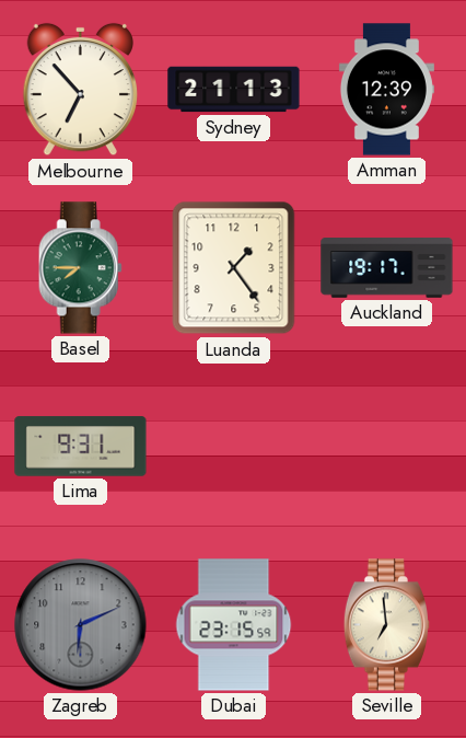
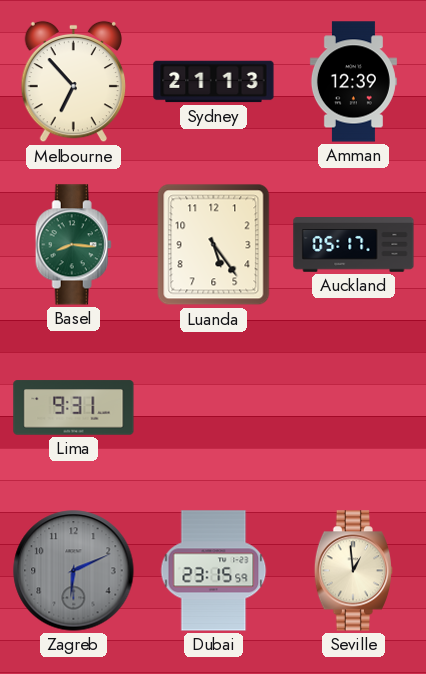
Basel: 7:45 -> 8:16 (73, 245)
Luanda: 1:24 -> 5:24 (214, 245)
Auckland: 19:17 -> 05:17 (354, 245)
Seville: 6:59 -> 12:59 (353, 571)
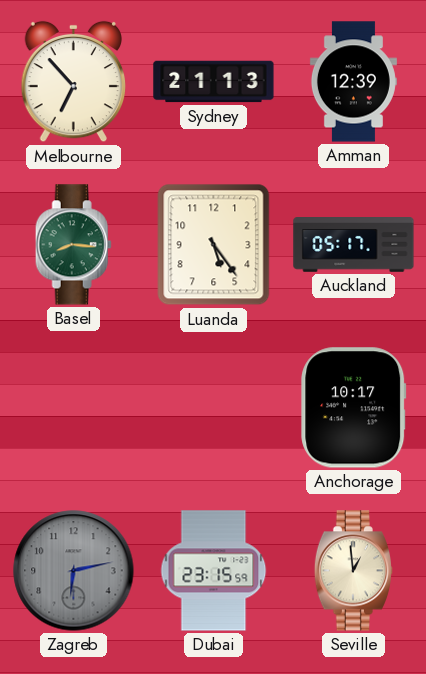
Lima: 9:31 -> none (74, 408)
Anchorage: none -> 10:17 (354, 408)
Zagreb: 6:11 -> 6:13 (74, 571)
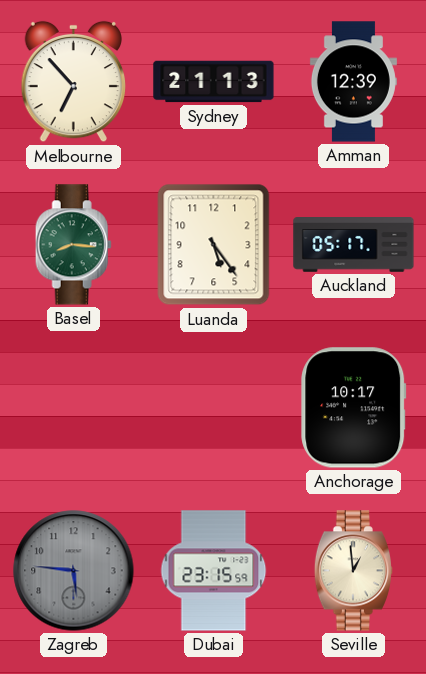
Zagreb: 6:13 -> 5:46 (74, 571)
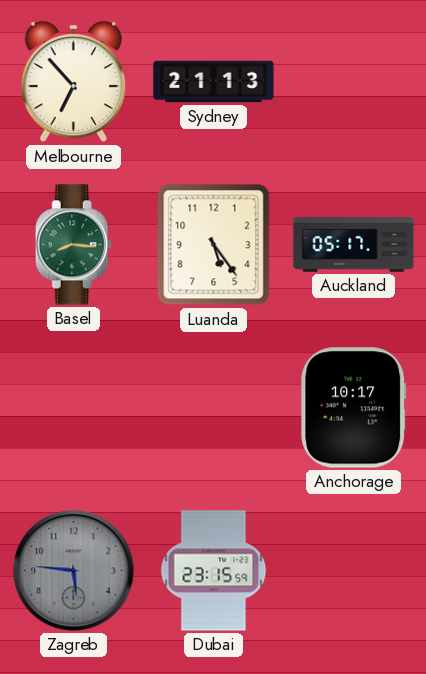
Amman: 12:39 -> none (353, 82)
Seville: 12:59 -> none (353, 571)
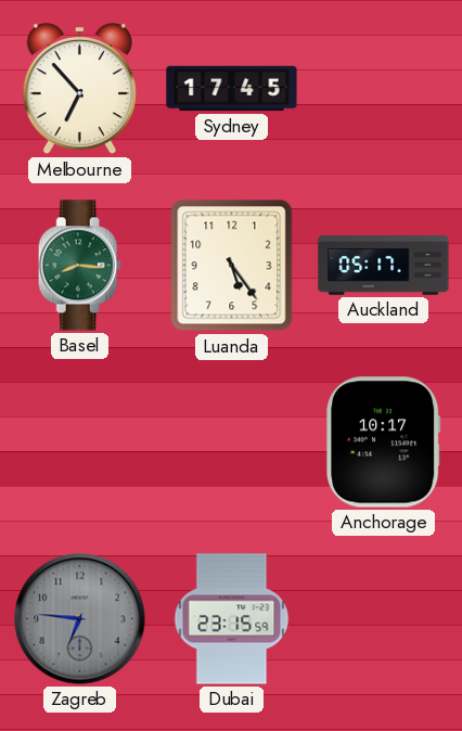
Sydney: 21:13 -> 17:45 (232, 89)
Zagreb: 5:46 -> 6:46 (80, 619)
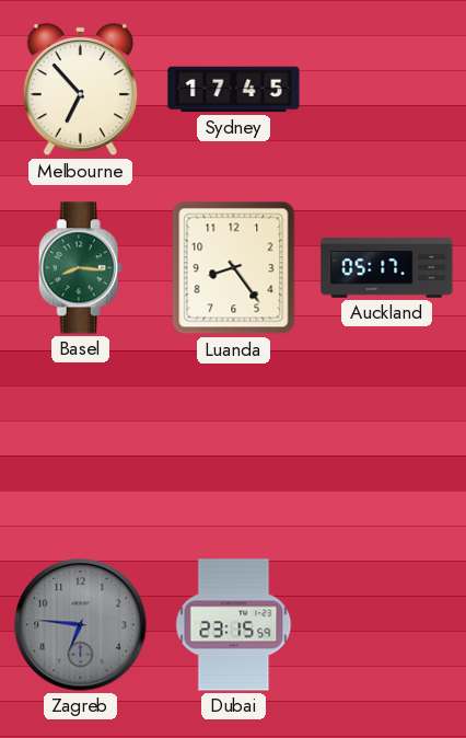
Luanda: 5:24 -> 8:24 (234, 268)
Anchorage: 10:17 -> none (384, 443)
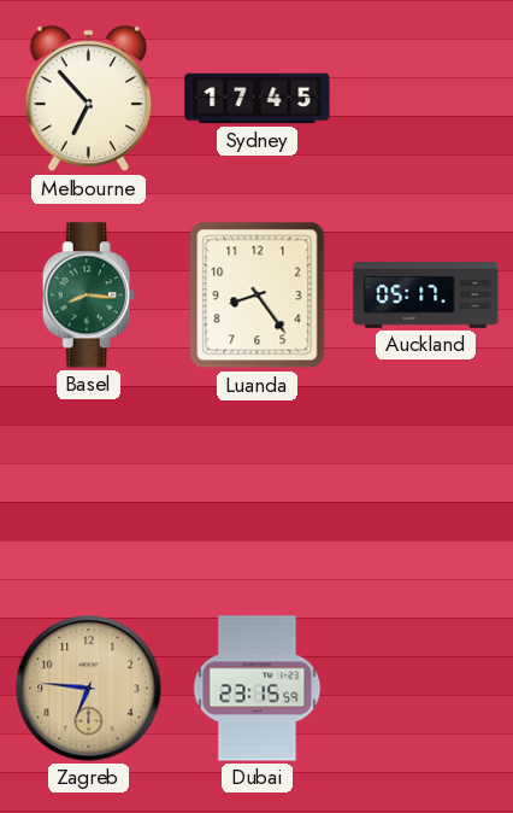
Zagreb dial: grey -> champagne (89, 689)
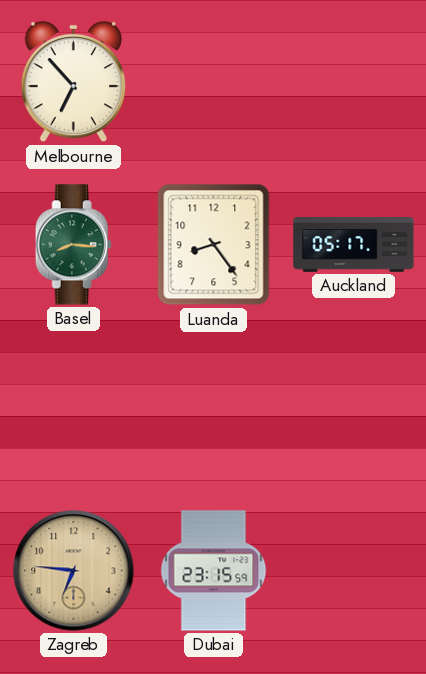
Sydney: 17:45 -> none (258, 99)
